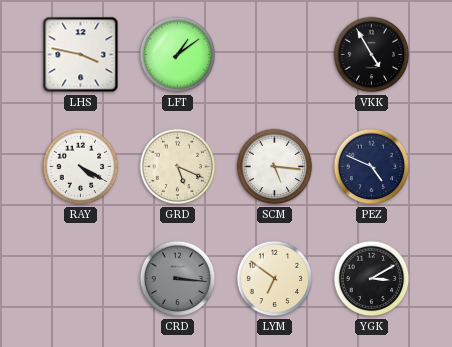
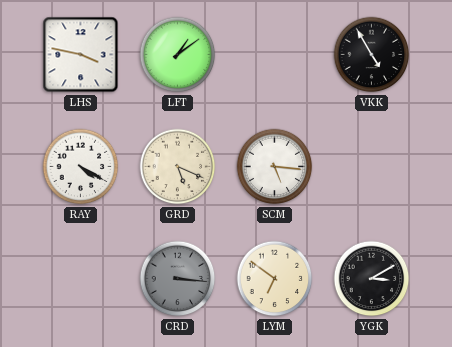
PEZ: 4:49 -> none (372, 167)
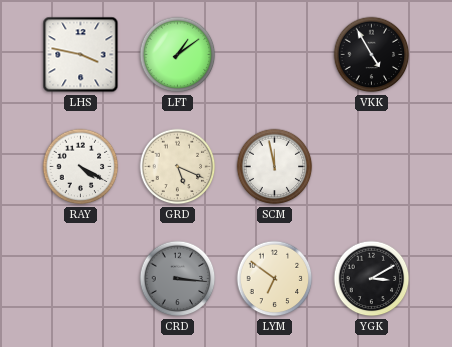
SCM: 5:16 -> 11:58 (275, 167)
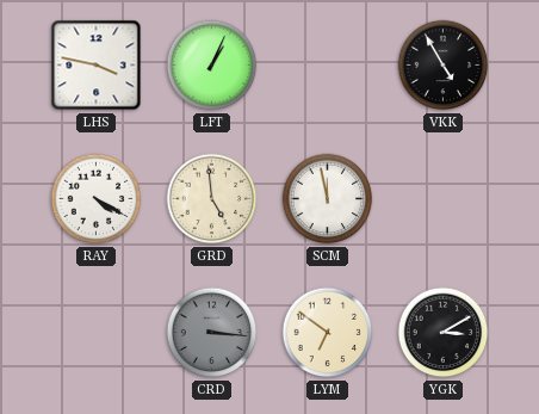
LFT: 1:09 -> 1:04 (212, 66)
GRD: 5:19 -> 4:59 (212, 199)
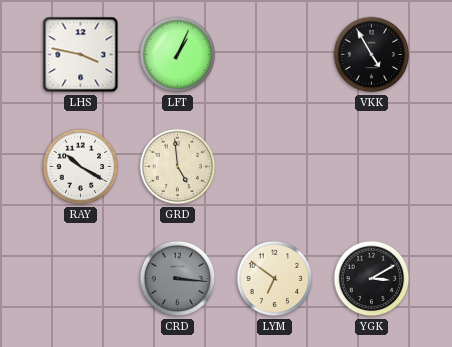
RAY: 4:20 -> 10:20 (81, 167)
SCM: 11:58 -> none (328, 199)
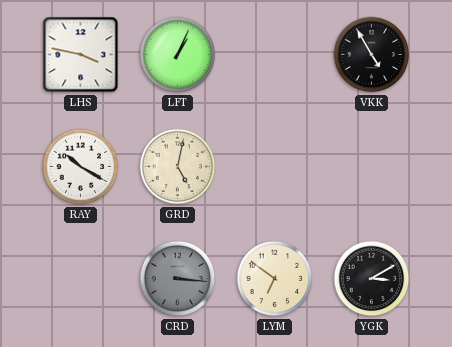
GRD: 4:59 -> 5:02 (178, 167)
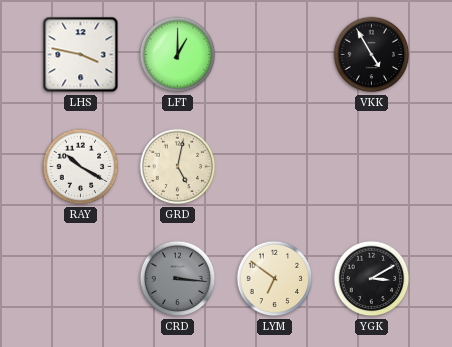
LFT: 1:04 -> 1:00 (178, 55)
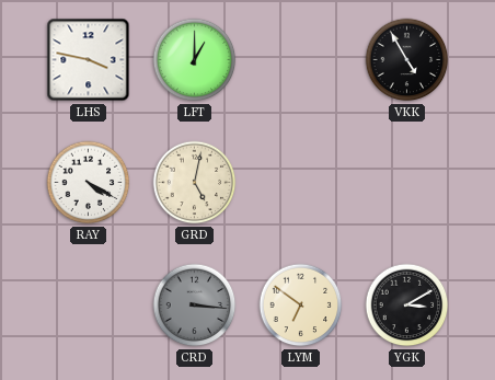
RAY: 10:20 -> 4:20 (89, 183)
